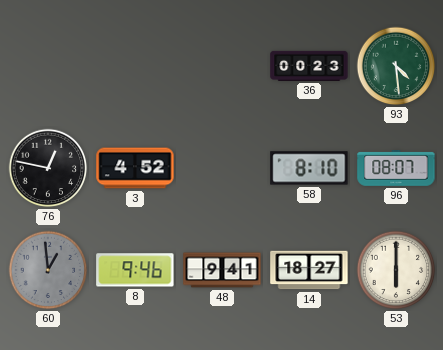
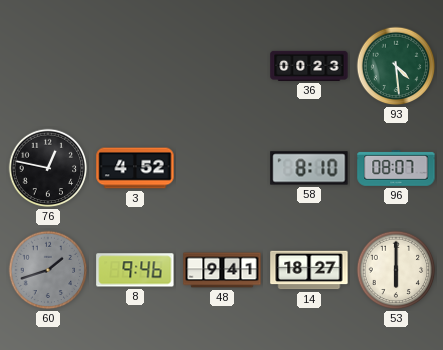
60: 12:59 -> 1:42 (48, 270)
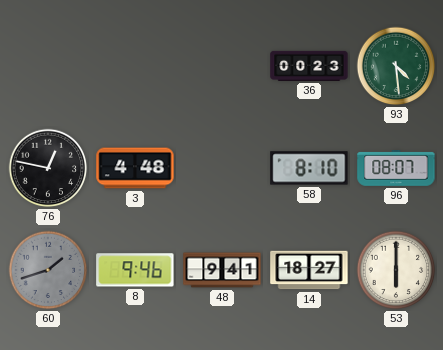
3: 4:52 -> 4:48 (135, 168)
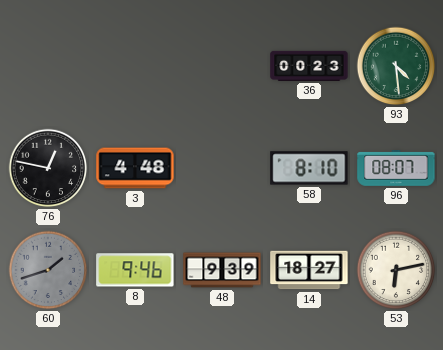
48: 9:41 -> 9:39 (222, 270)
53: 6:00 -> 6:13 (396, 270)
